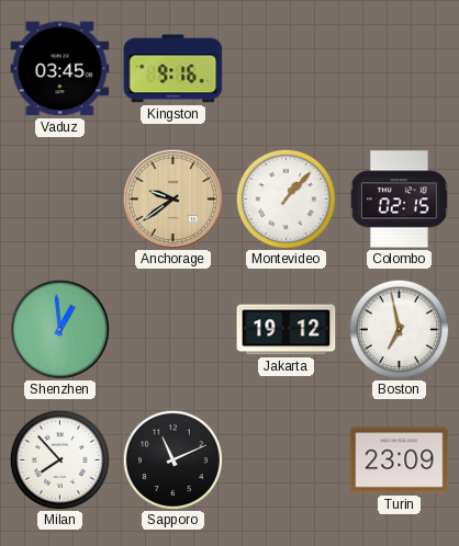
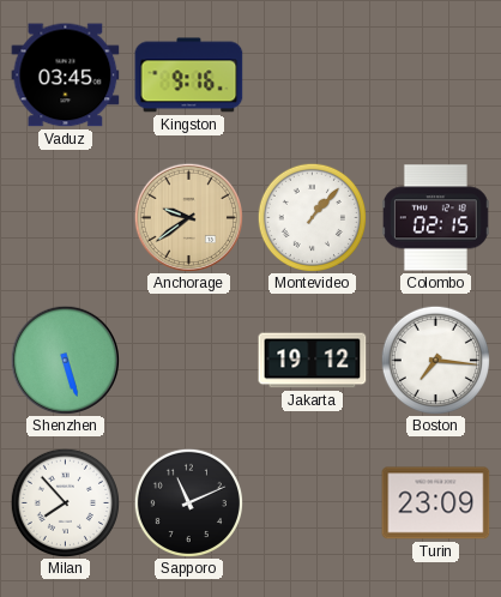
Shenzhen: 12:59 -> 5:27 (65, 360)
Boston: 6:58 -> 7:16 (435, 360)
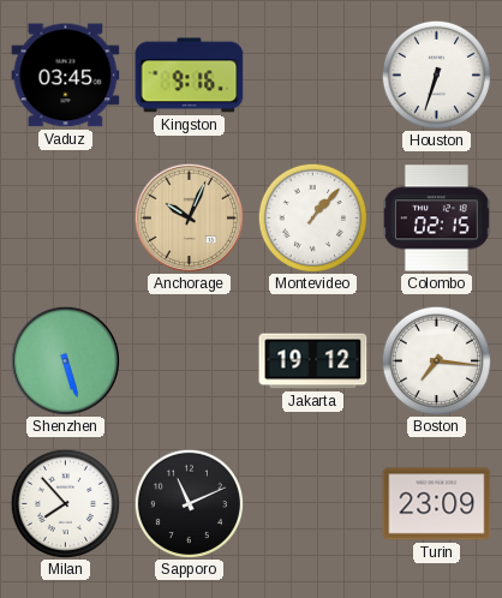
Houston: none -> 6:33 (436, 74)
Anchorage: 9:39 -> 10:04 (189, 217)
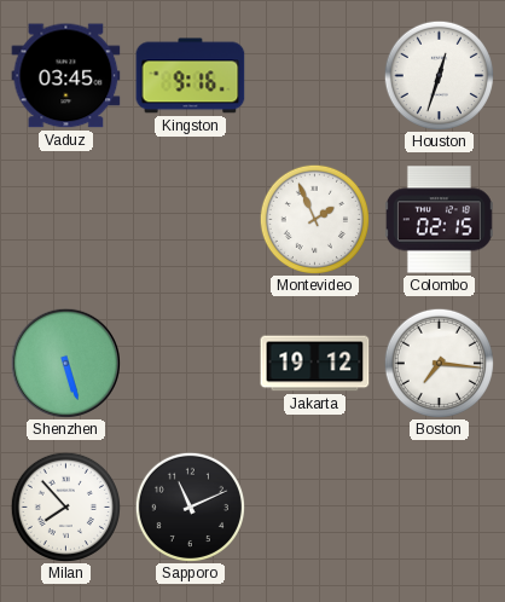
Houston: 6:33 -> 12:33 (439, 75)
Anchorage: 10:04 -> none (189, 217)
Montevideo: 1:07 -> 1:56 (314, 219)
Turin: 23:09 -> none (437, 504)
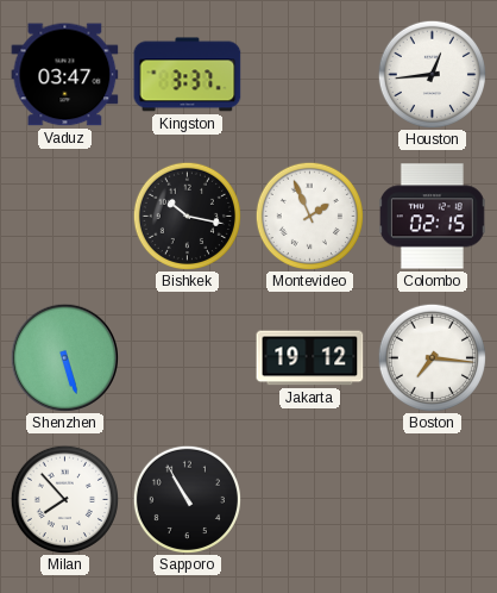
Vaduz: 03:45 -> 03:47 (65, 75)
Kingston: 9:16 -> 3:37 (188, 75)
Houston: 12:33 -> 12:44 (432, 74)
Bishkek: none -> 10:17 (187, 216)
Sapporo: 11:11 -> 10:55 (187, 499)
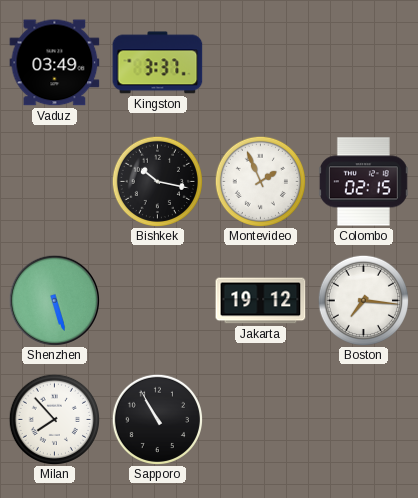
Vaduz: 03:47 -> 03:49 (55, 63)
Houston: 12:44 -> none (432, 74)
